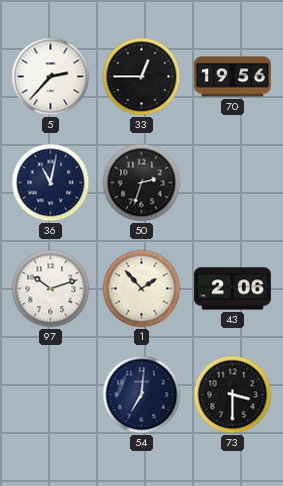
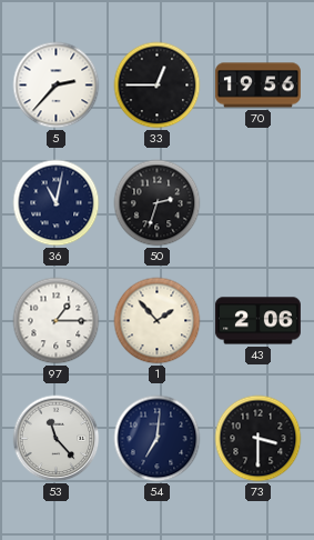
97: 10:12 -> 1:15 (57, 321)
53: none -> 11:23 (57, 439)
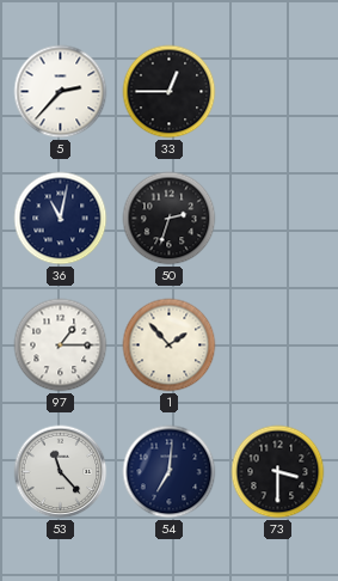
70: 19:56 -> none (257, 86)
43: 2:06 -> none (257, 321)
